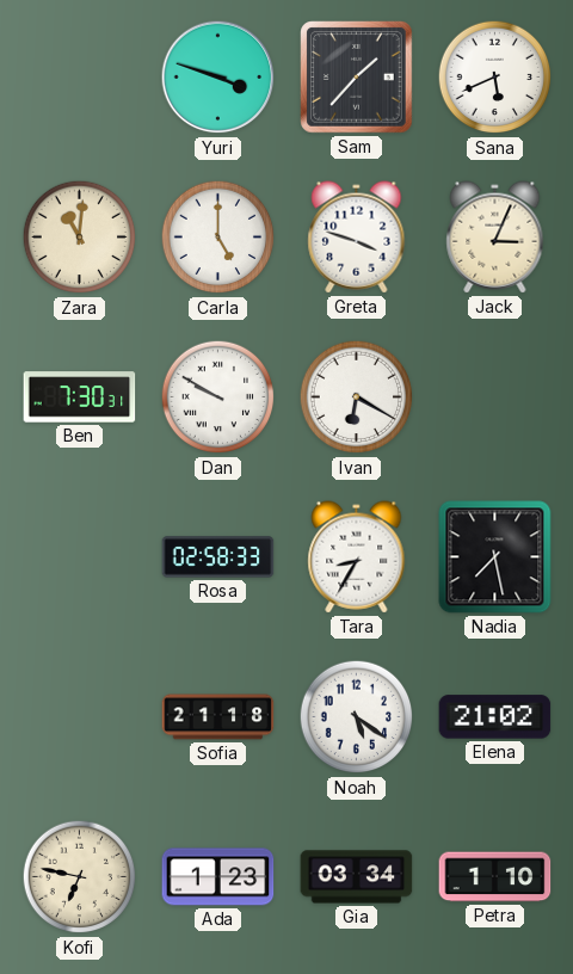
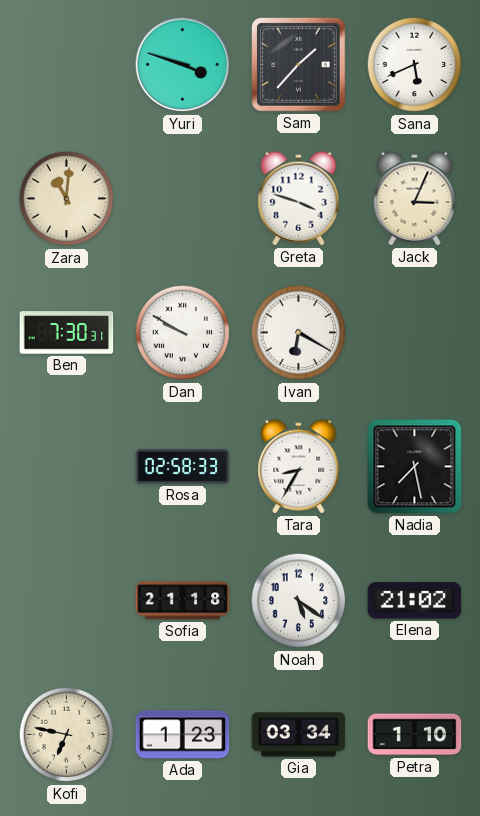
Carla: 5:00 -> none (218, 238)
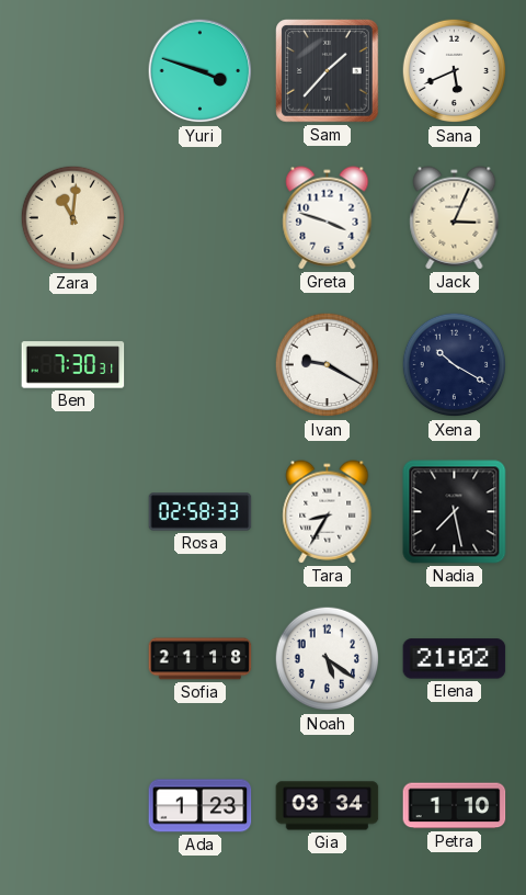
Dan: 9:50 -> none (183, 333)
Ivan: 6:20 -> 9:20 (328, 365)
Xena: none -> 10:20 (455, 365)
Kofi: 6:47 -> none (67, 735)
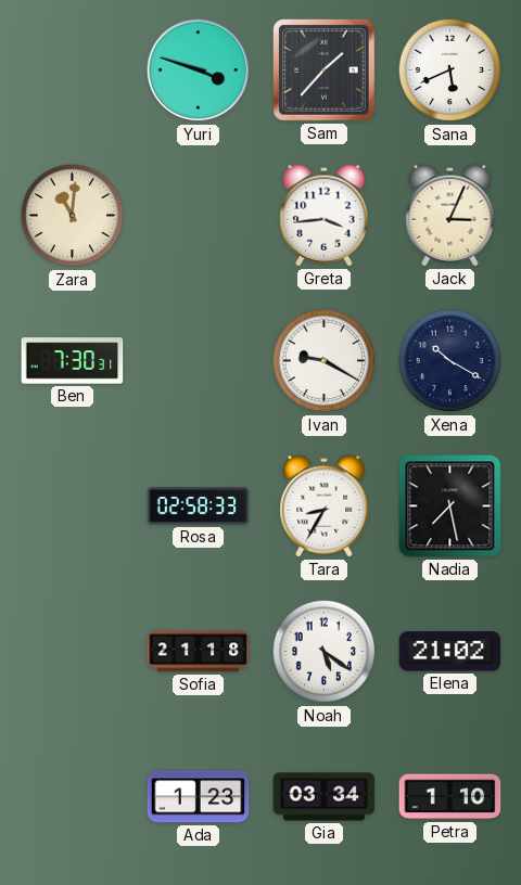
Greta: 3:48 -> 3:44 (325, 216)
